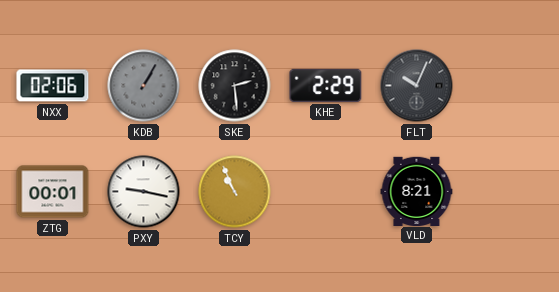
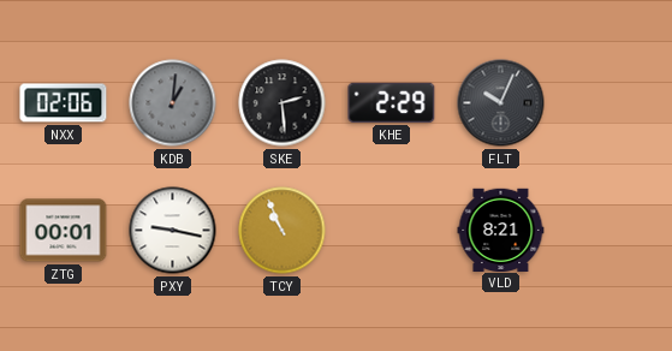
KDB: 1:05 -> 1:01 (173, 103)
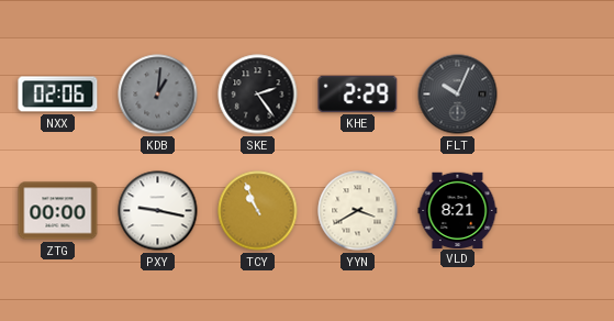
SKE: 2:29 -> 2:24 (258, 95)
ZTG: 00:01 -> 00:00 (58, 211)
YYN: none -> 3:40 (358, 211)
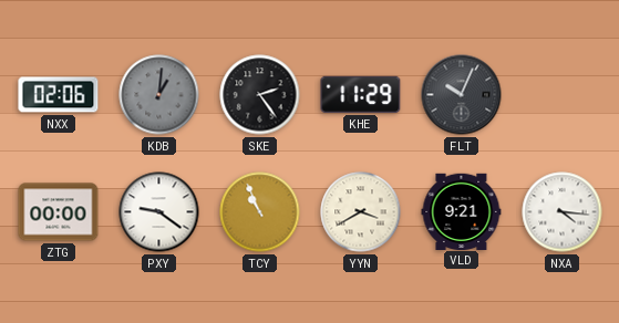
KHE: 2:29 -> 11:29 (361, 94)
PXY: 9:17 -> 9:21 (159, 212)
VLD: 8:21 -> 9:21 (462, 211)
NXA: none -> 4:16 (563, 212)
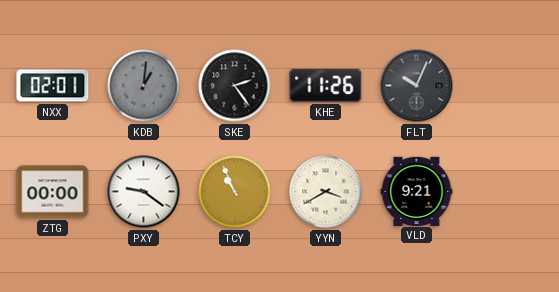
NXX: 02:06 -> 02:01 (53, 86)
KHE: 11:29 -> 11:26 (326, 85)
NXA: 4:16 -> none (563, 212)
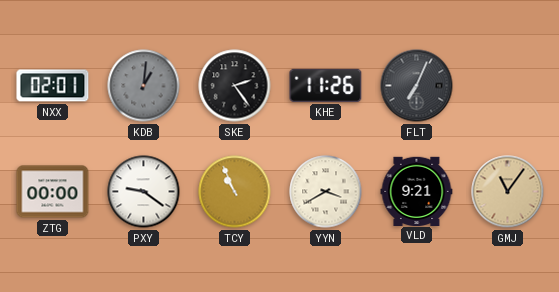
FLT: 10:04 -> 7:04 (417, 86)
GMJ: none -> 11:06 (508, 192)
